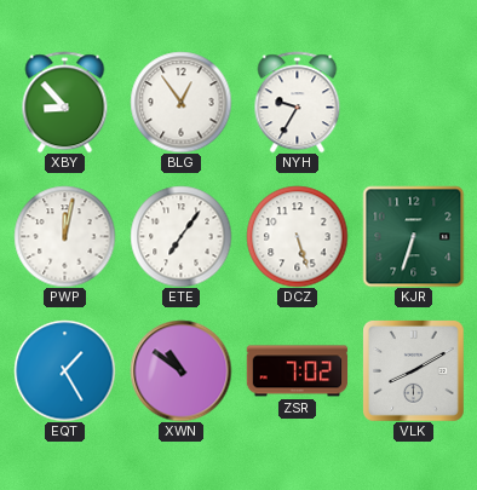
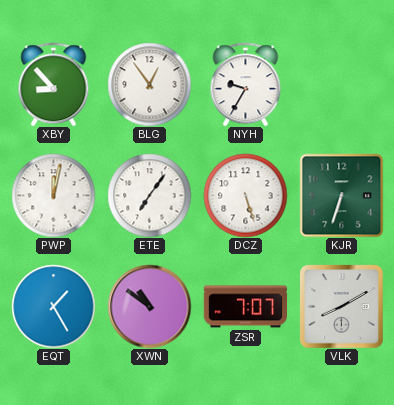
ZSR: 7:02 -> 7:07 (245, 307)
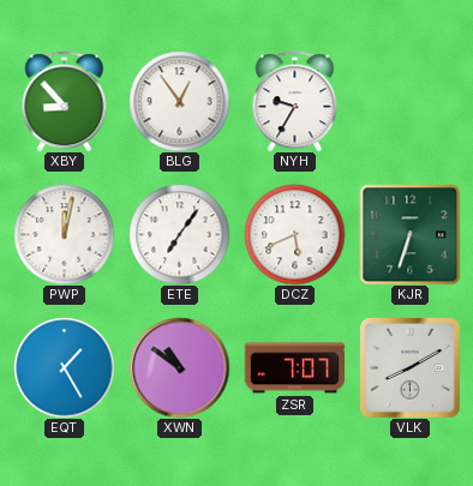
DCZ: 5:27 -> 5:41 (294, 234)
